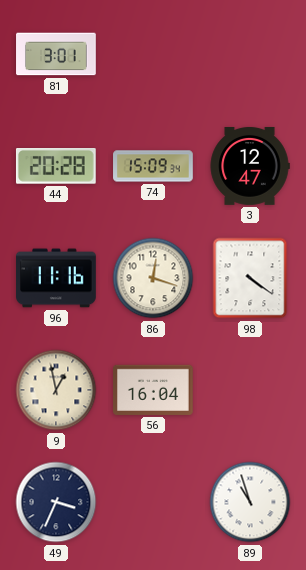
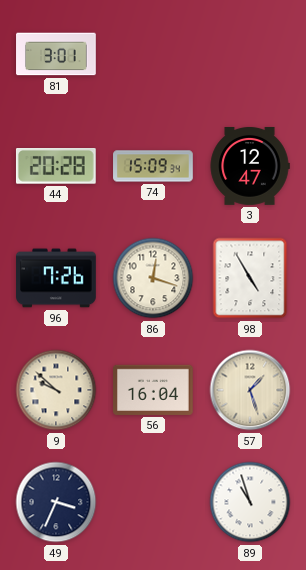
96: 11:16 -> 7:26 (56, 278)
98: 4:21 -> 4:55 (250, 278)
9: 12:58 -> 9:52 (56, 390)
57: none -> 1:27 (250, 390)
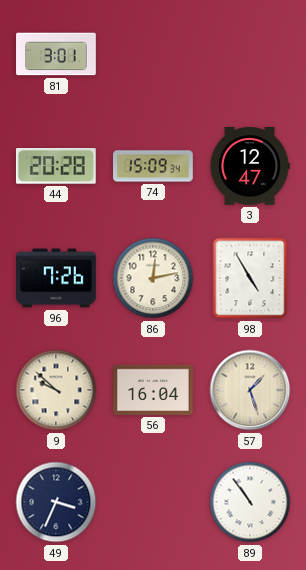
86: 12:18 -> 12:13 (153, 278)
89: 10:57 -> 10:54 (250, 502)
